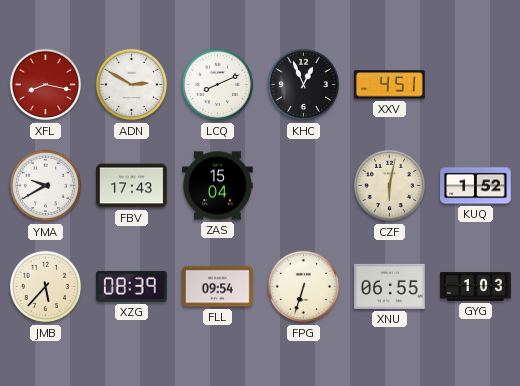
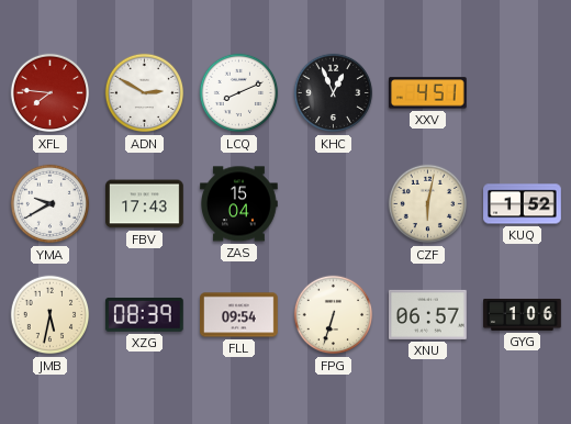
XFL: 8:17 -> 7:46 (51, 93)
JMB: 5:37 -> 5:32 (51, 315)
XNU: 06:55 -> 06:57 (428, 314)
GYG: 1:03 -> 1:06 (523, 314)
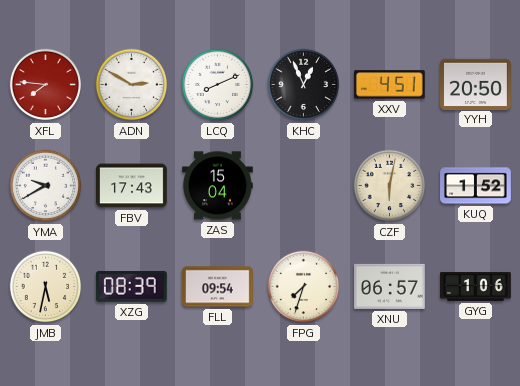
YYH: none -> 20:50 (476, 84)
FPG: 6:33 -> 7:33 (304, 287)
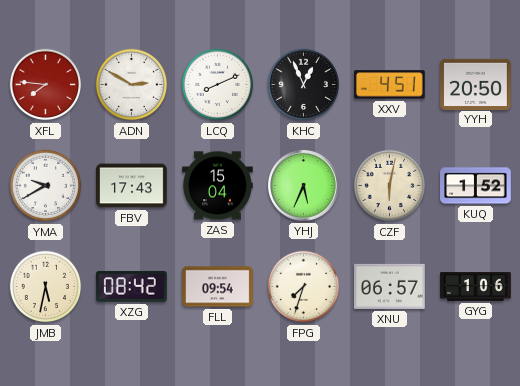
YHJ: none -> 5:34 (304, 186)
XZG: 08:39 -> 08:42 (131, 286)
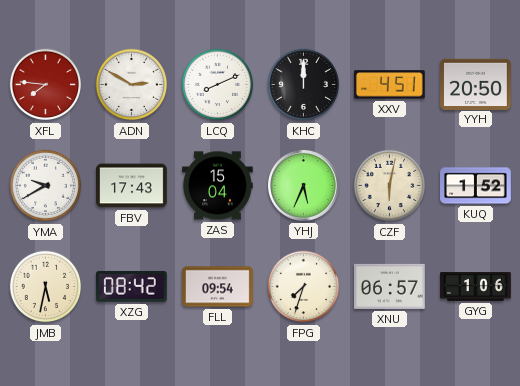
KHC: 12:56 -> 12:00 (304, 85)
